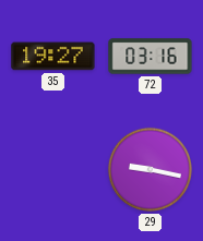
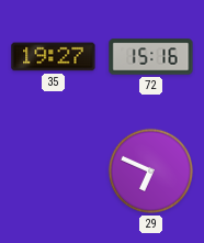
72: 03:16 -> 15:16 (151, 57)
29: 9:17 -> 6:49 (150, 170)
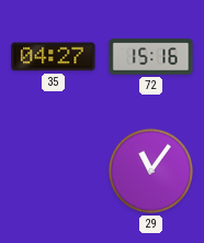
35: 19:27 -> 04:27 (54, 57)
29: 6:49 -> 11:06 (150, 170)
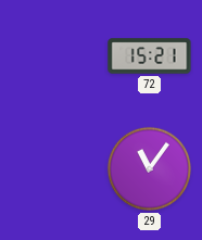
35: 04:27 -> none (54, 57)
72: 15:16 -> 15:21 (150, 56)
